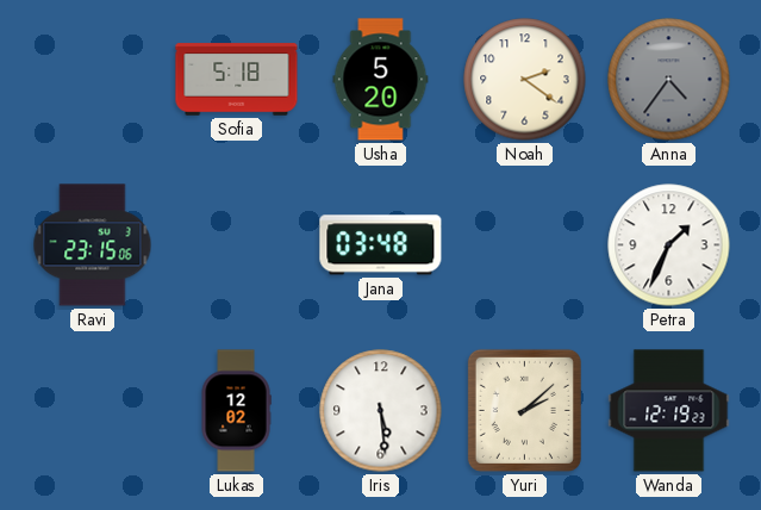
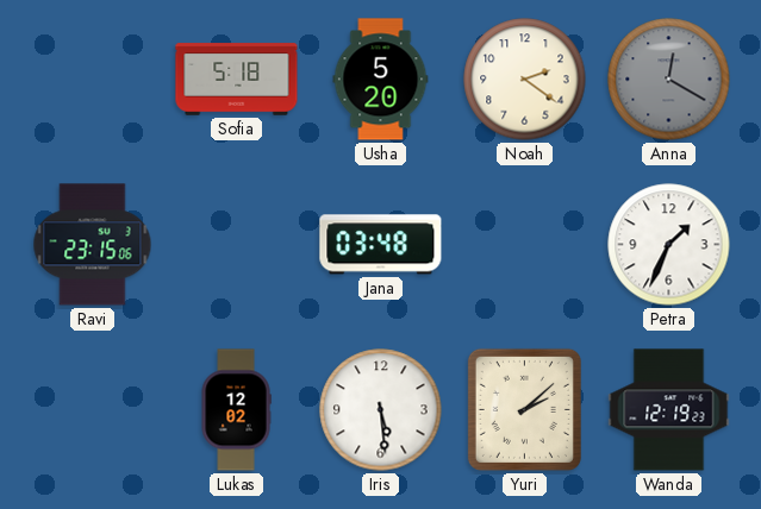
Anna: 4:36 -> 12:20 (669, 80)
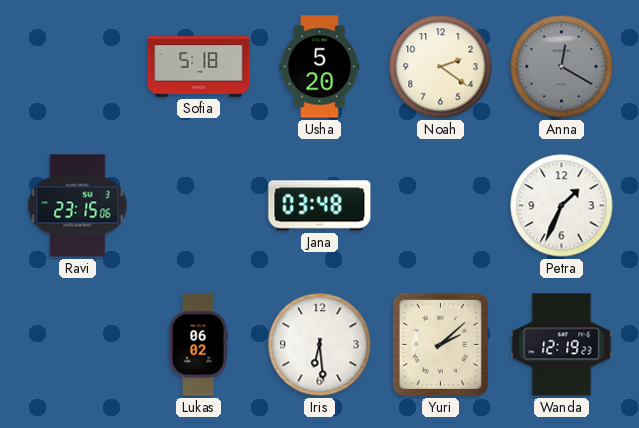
Lukas: 12:02 -> 06:02 (198, 345)
Iris: 5:29 -> 6:29 (320, 345)
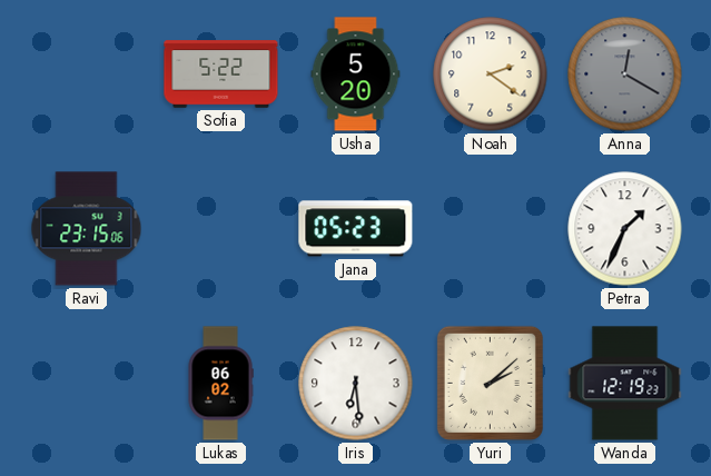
Sofia: 5:18 -> 5:22 (221, 75)
Jana: 03:48 -> 05:23 (356, 229)
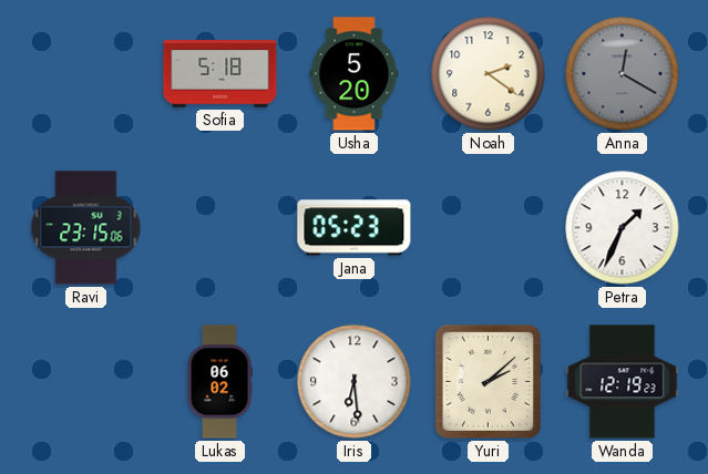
Sofia: 5:22 -> 5:18 (220, 74)
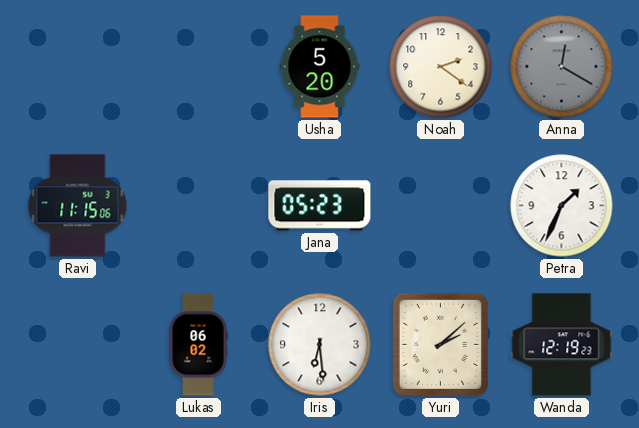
Sofia: 5:18 -> none (220, 74)
Ravi: 23:15 -> 11:15 (78, 206)
